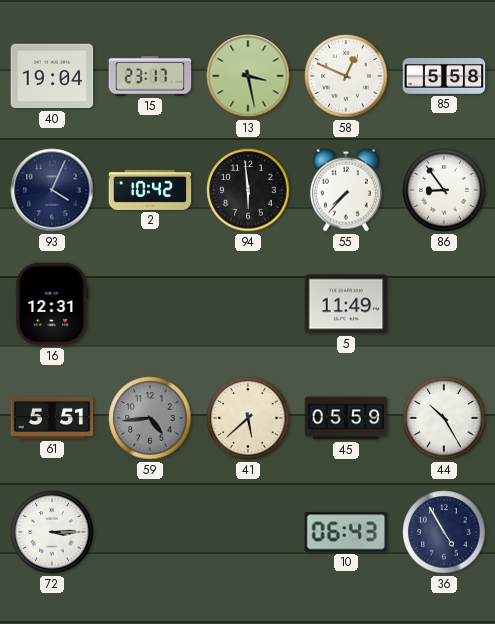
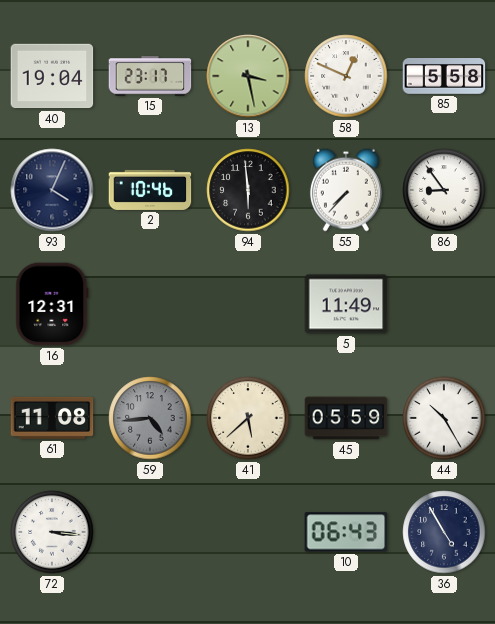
2: 10:42 -> 10:46 (150, 190)
61: 5:51 -> 11:08 (52, 418)
72: 3:15 -> 3:16 (52, 532)
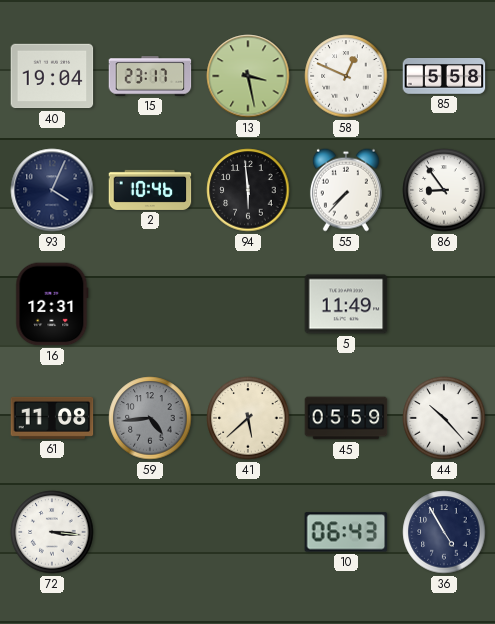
44: 10:25 -> 10:23 (444, 418)
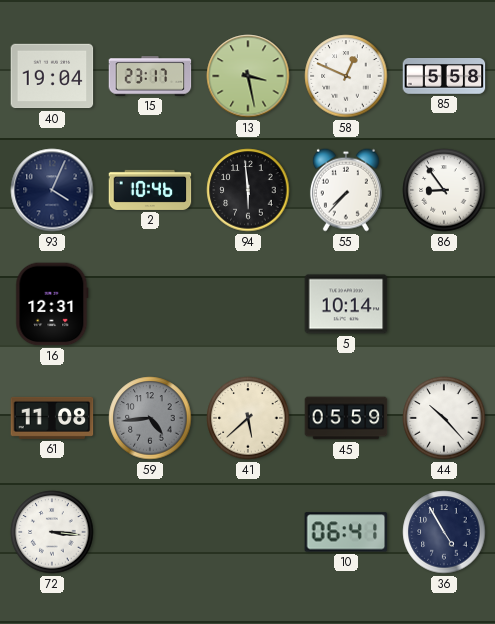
5: 11:49 -> 10:14 (346, 304)
10: 06:43 -> 06:41 (346, 532)
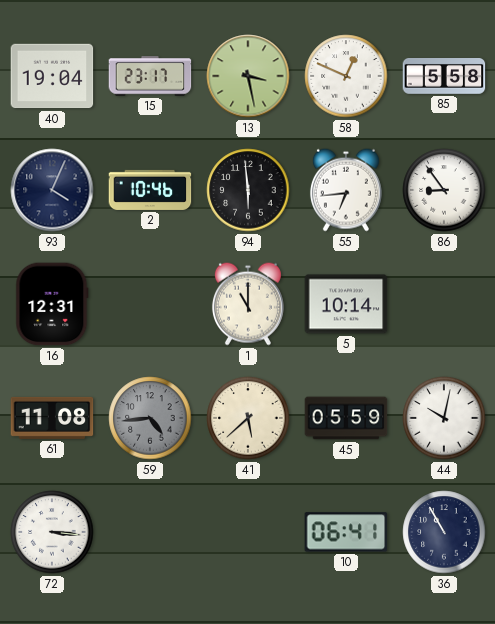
55: 7:37 -> 6:44 (346, 190)
1: none -> 11:00 (248, 304)
44: 10:23 -> 10:02 (444, 418)
36: 4:55 -> 10:55 (444, 532)
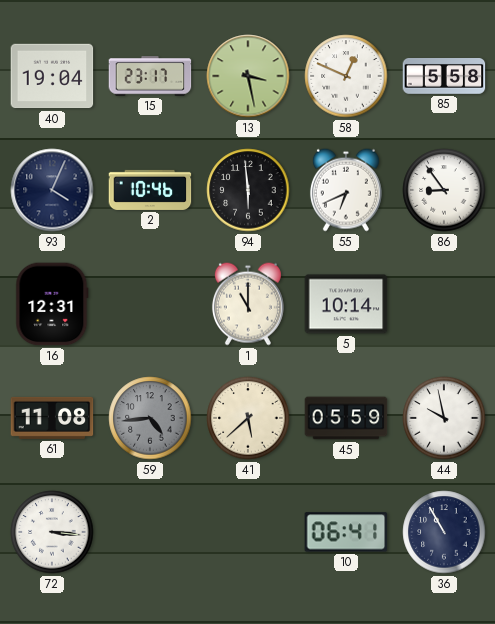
55: 6:44 -> 6:41 (346, 190)
44: 10:02 -> 9:58 (444, 418)
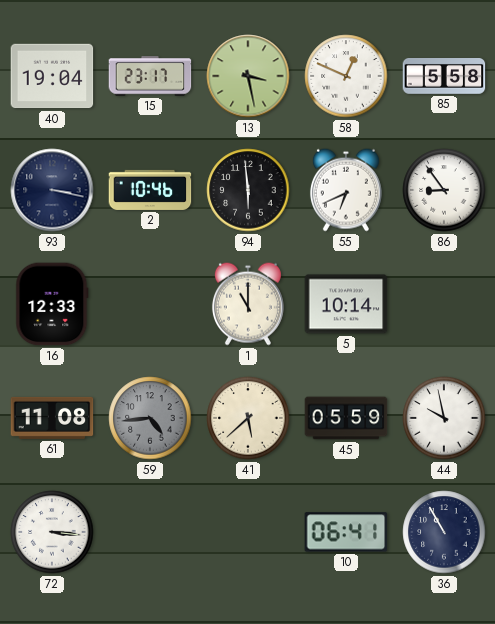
93: 4:04 -> 3:17 (52, 190)
16: 12:31 -> 12:33 (52, 304)
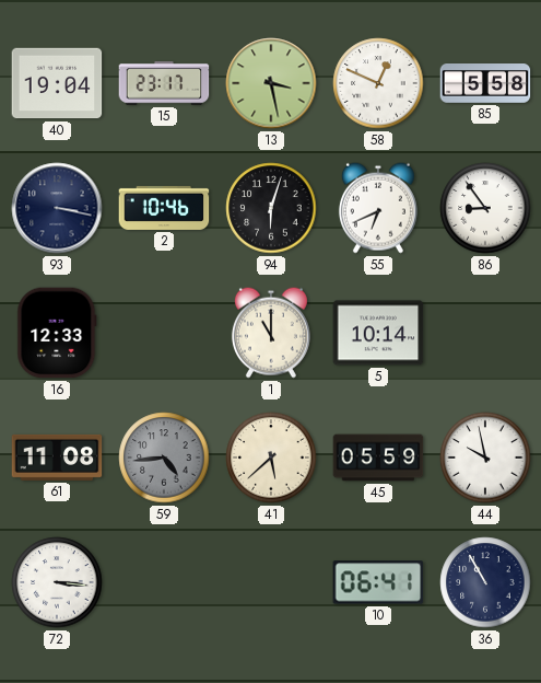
94: 5:59 -> 6:03 (271, 208)
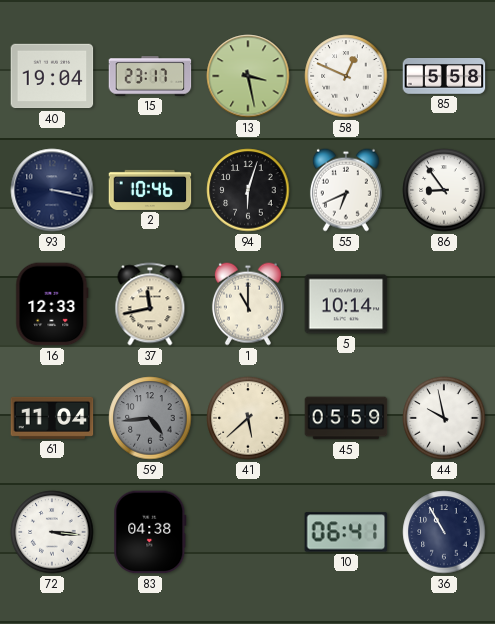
37: none -> 11:43 (150, 304)
61: 11:08 -> 11:04 (52, 418)
83: none -> 04:38 (150, 532)
